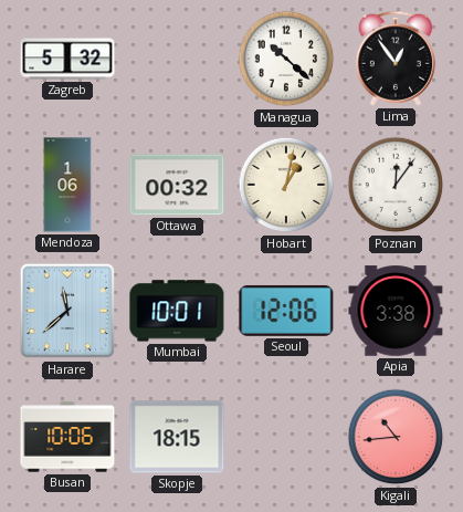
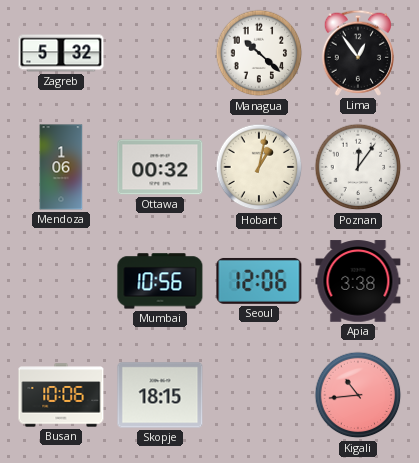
Harare: 11:38 -> none (67, 311)
Mumbai: 10:01 -> 10:56 (160, 281)
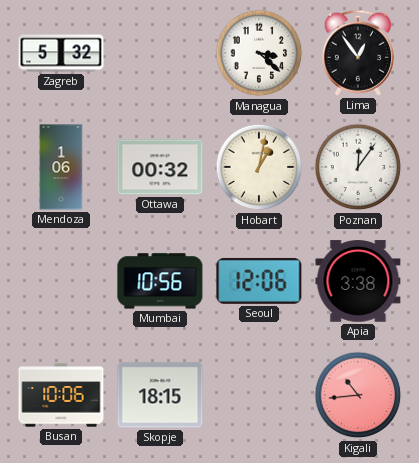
Managua: 10:22 -> 3:22 (259, 53)
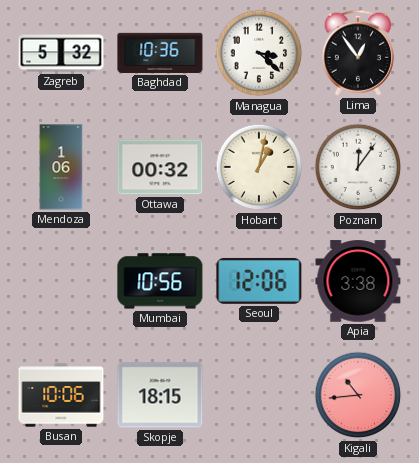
Baghdad: none -> 10:36 (160, 53)
